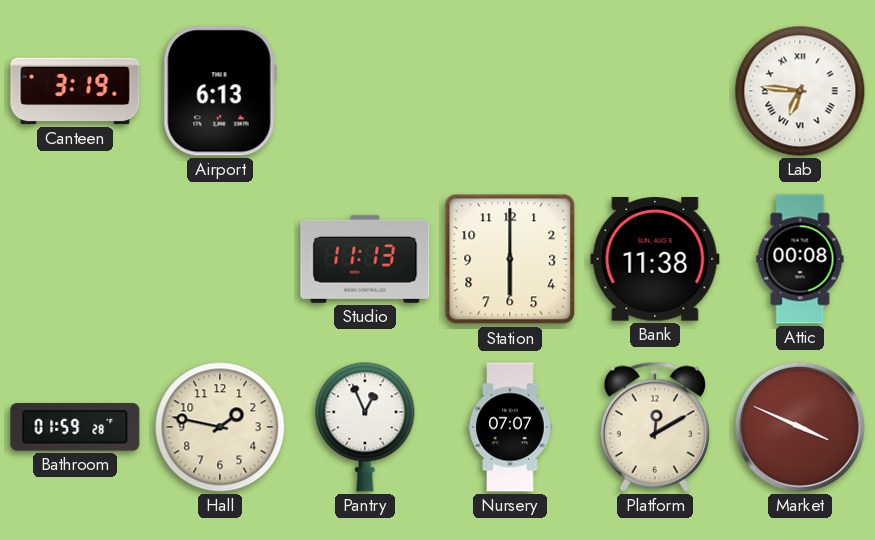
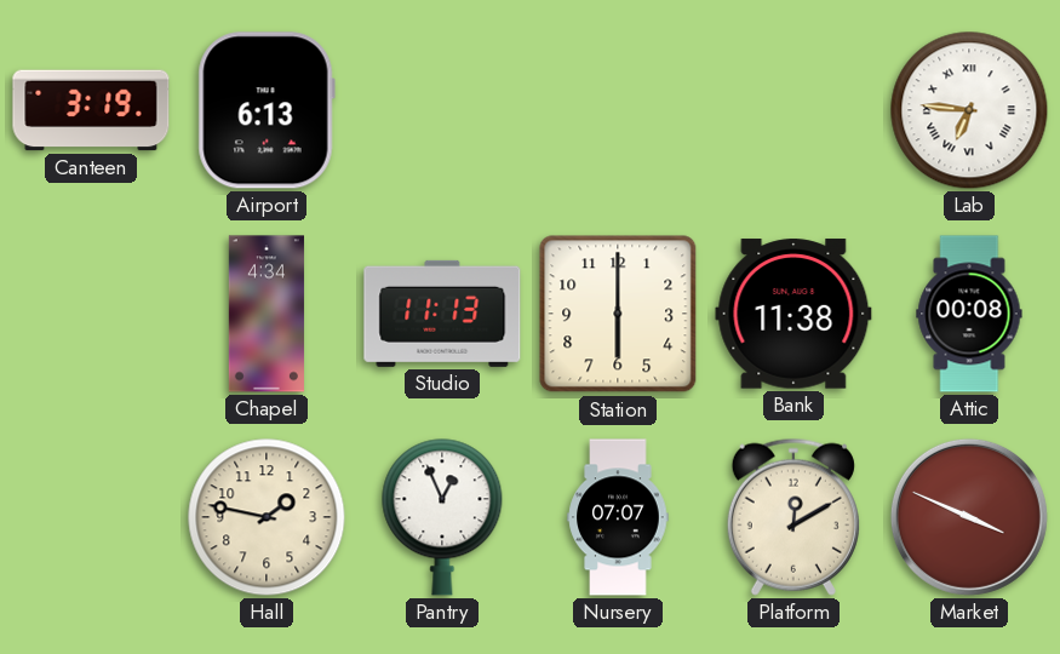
Chapel: none -> 4:34 (267, 314)
Bathroom: 01:59 -> none (75, 427)
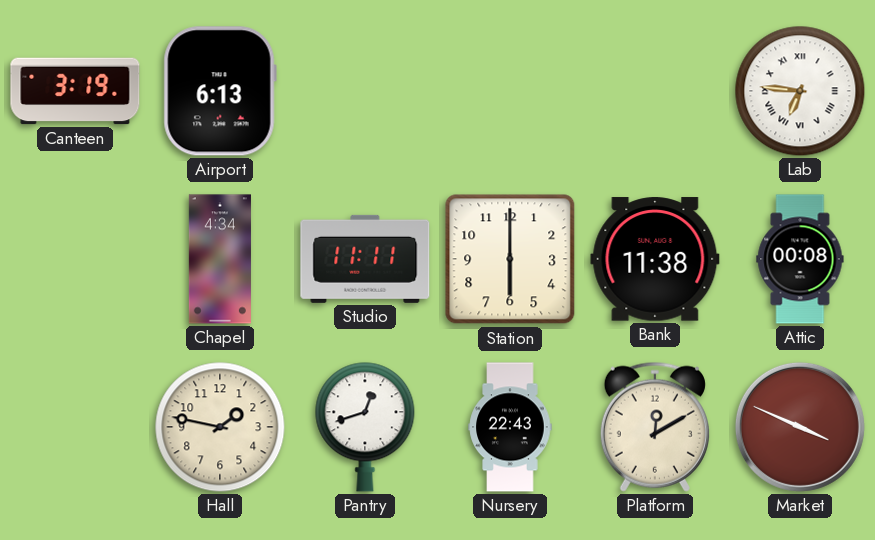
Studio: 11:13 -> 11:11 (365, 259)
Pantry: 12:56 -> 12:42 (365, 427)
Nursery: 07:07 -> 22:43 (510, 427)
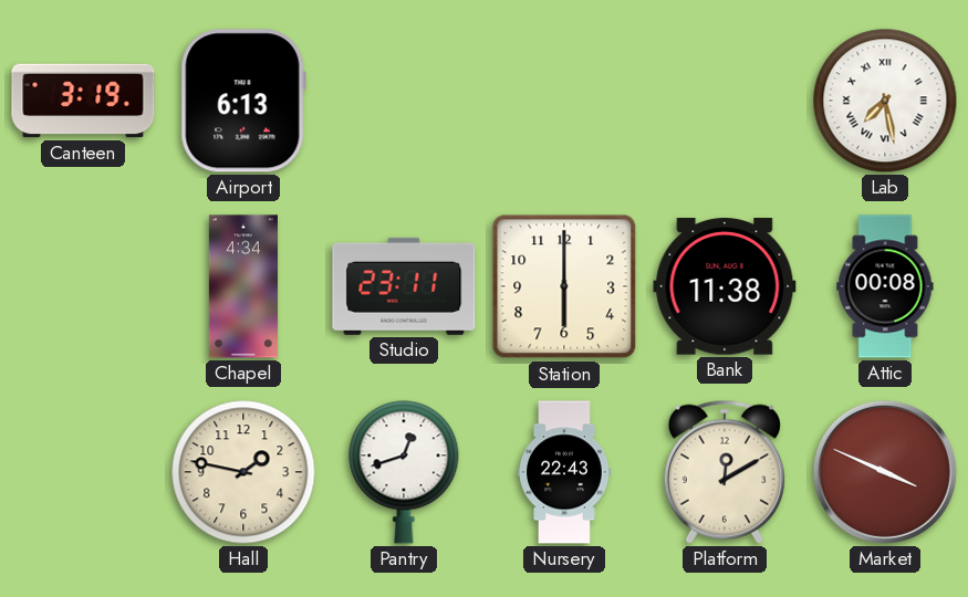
Lab: 6:46 -> 7:28 (885, 101)
Studio: 11:11 -> 23:11 (404, 286)
